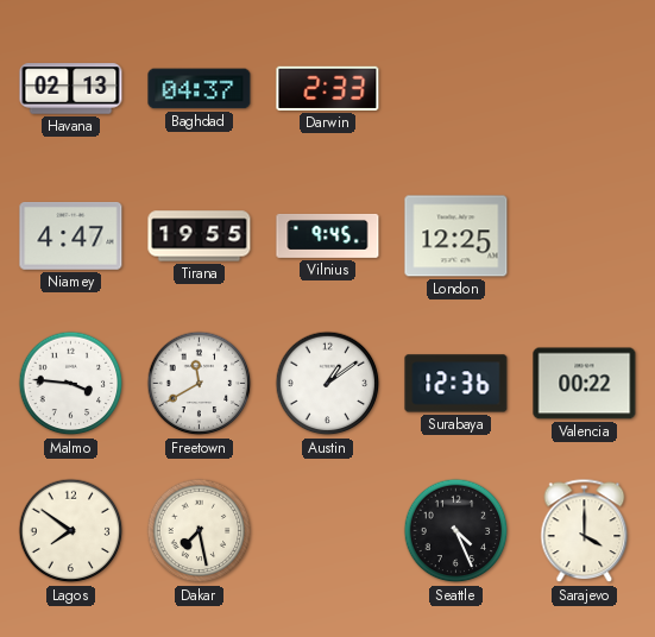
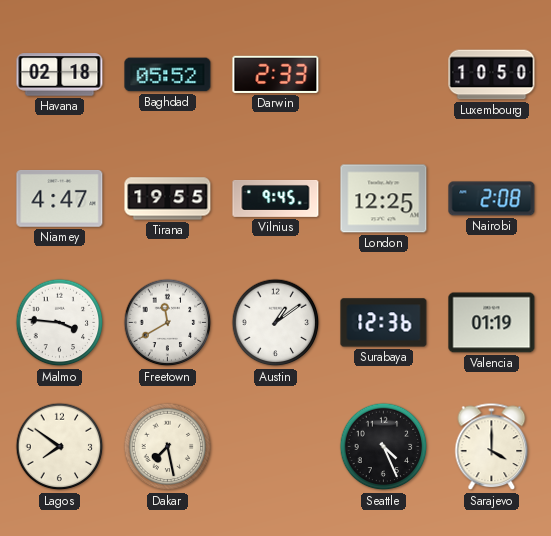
Havana: 02:13 -> 02:18 (60, 75)
Baghdad: 04:37 -> 05:52 (168, 75)
Luxembourg: none -> 10:50 (492, 75)
Nairobi: none -> 2:08 (492, 199)
Valencia: 00:22 -> 01:19 (492, 323)
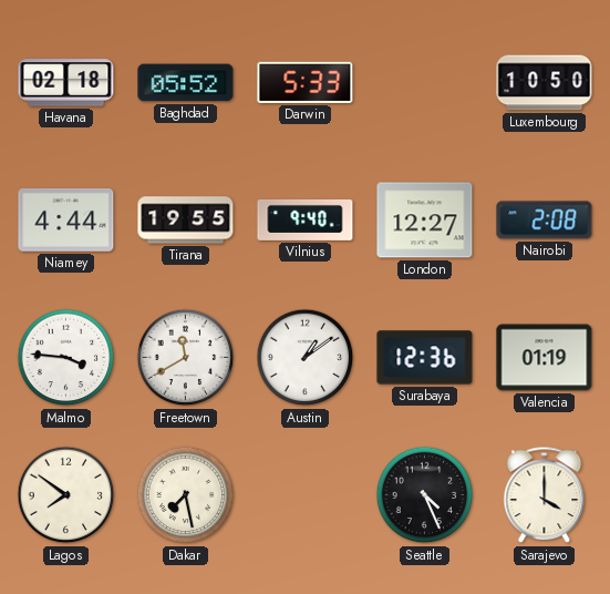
Darwin: 2:33 -> 5:33 (306, 82)
Niamey: 4:47 -> 4:44 (66, 221)
Vilnius: 9:45 -> 9:40 (306, 219)
London: 12:25 -> 12:27 (425, 221)
